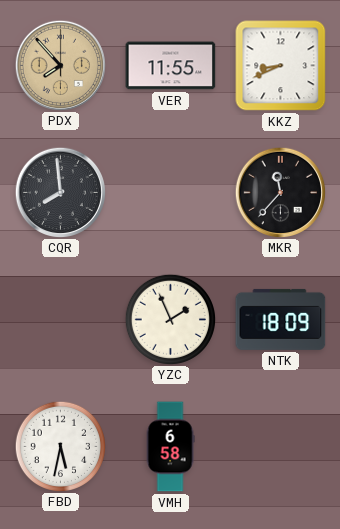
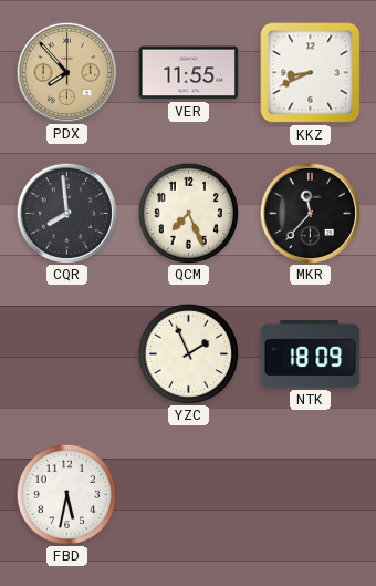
QCM: none -> 7:26 (188, 213)
VMH: 6:58 -> none (170, 447)
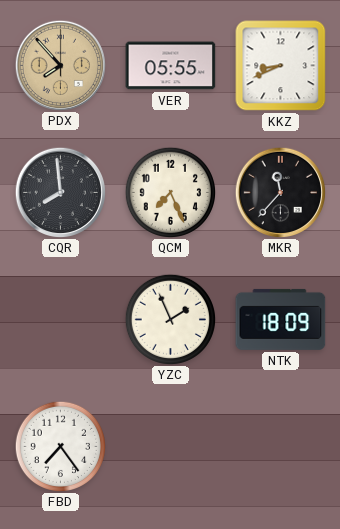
VER: 11:55 -> 05:55 (171, 66)
FBD: 5:32 -> 7:24 (60, 446)
